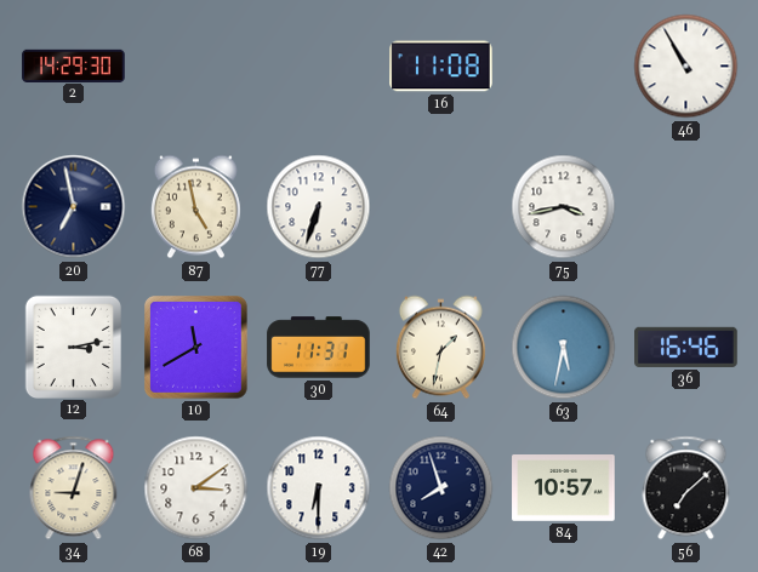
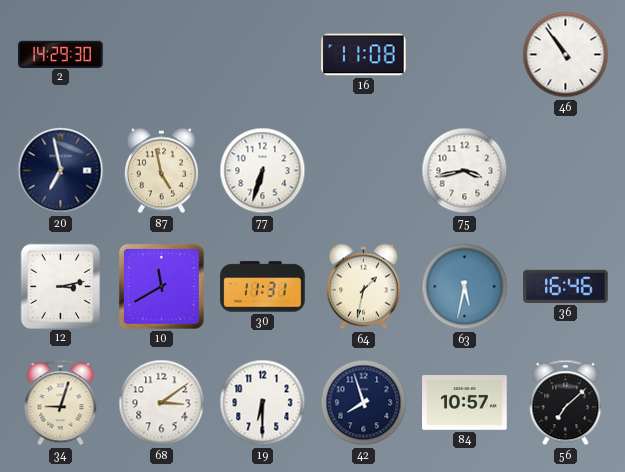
46: 10:55 -> 10:54 (566, 55)
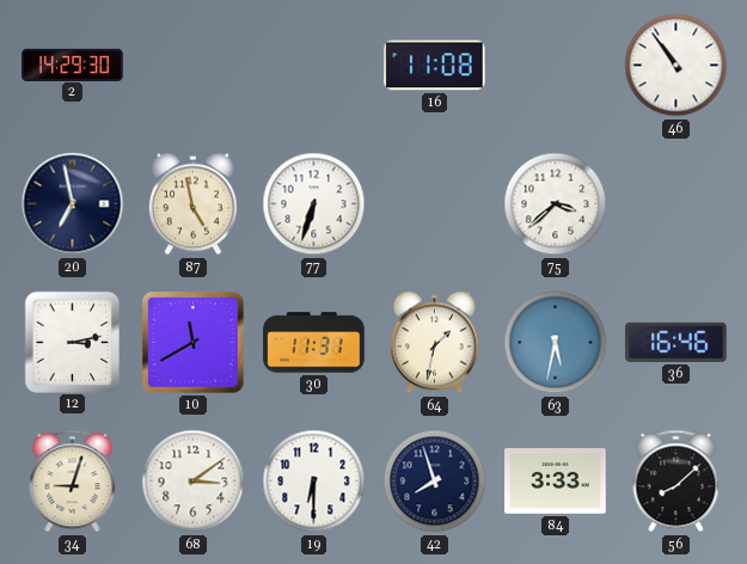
75: 3:43 -> 3:38 (556, 204)
84: 10:57 -> 3:33 (556, 482)
56: 7:08 -> 8:08 (676, 482)
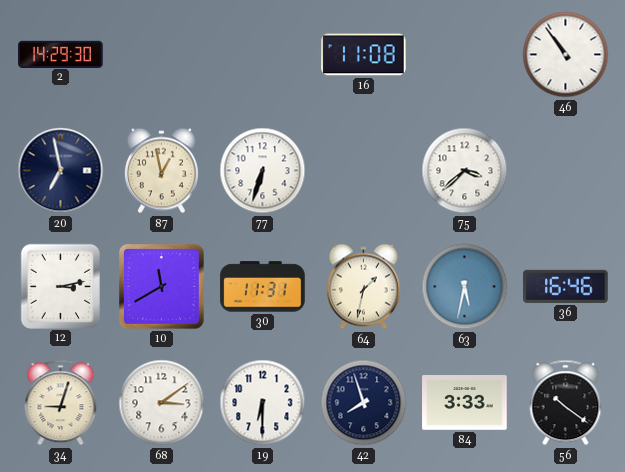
87: 4:58 -> 12:58 (161, 171)
56: 8:08 -> 10:21 (566, 403)
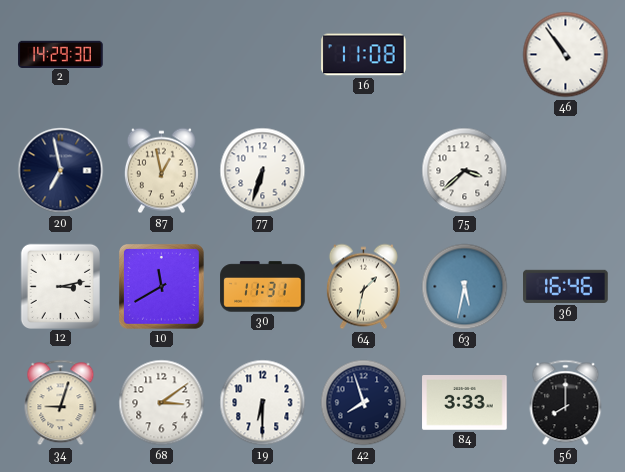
56: 10:21 -> 8:00 (566, 403)
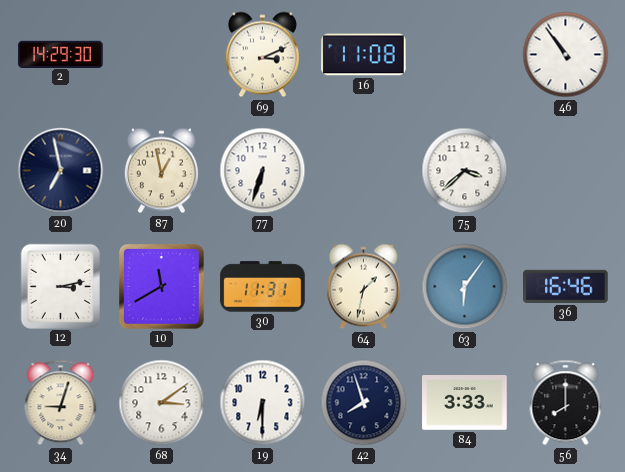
69: none -> 3:11 (262, 55)
63: 5:32 -> 6:06 (465, 287)
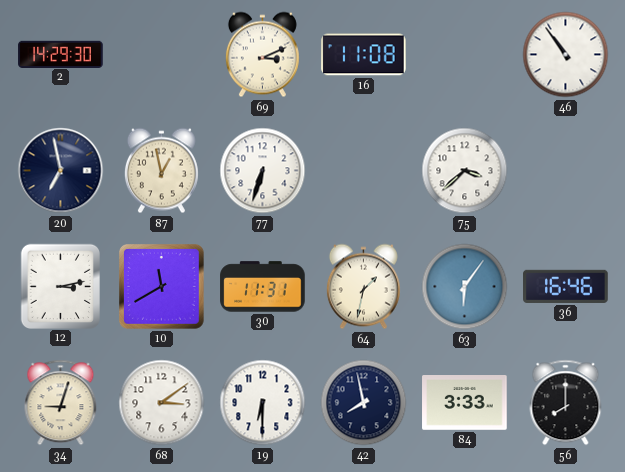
42: 7:57 -> 7:58 (364, 403)
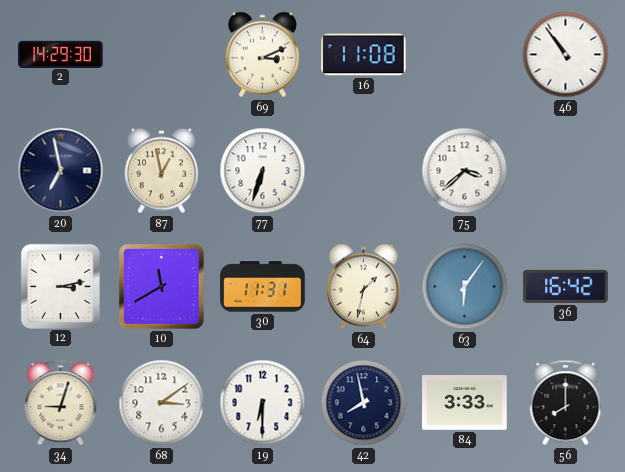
36: 16:46 -> 16:42 (566, 286)
